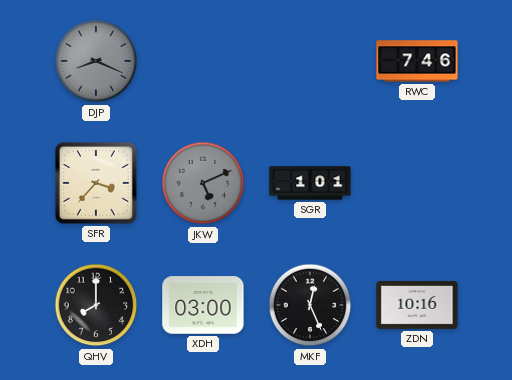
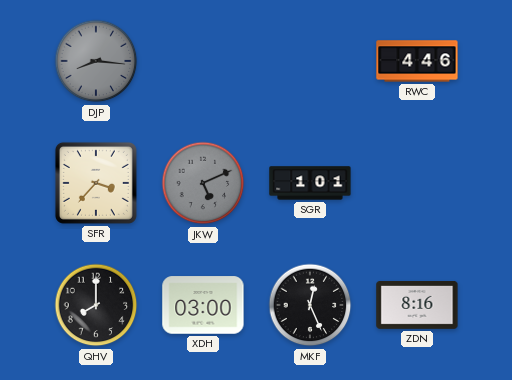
DJP: 8:19 -> 8:16 (96, 61)
RWC: 7:46 -> 4:46 (417, 61)
ZDN: 10:16 -> 8:16 (417, 305)
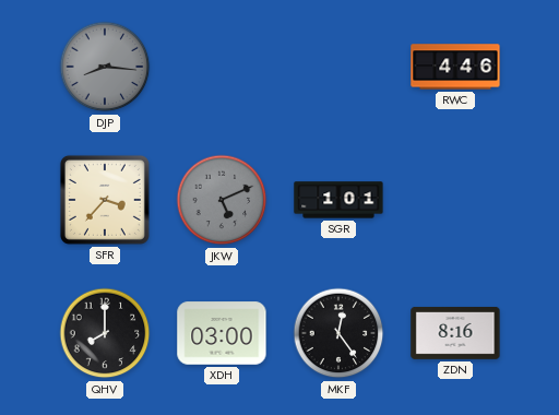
MKF: 12:26 -> 12:24 (338, 333)
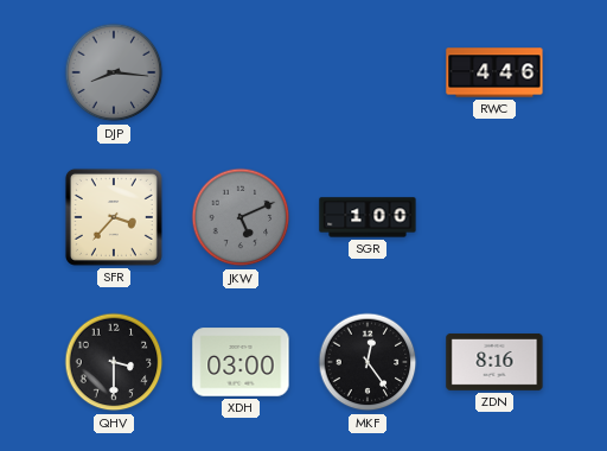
SGR: 1:01 -> 1:00 (368, 217)
QHV: 8:00 -> 3:30 (114, 362)
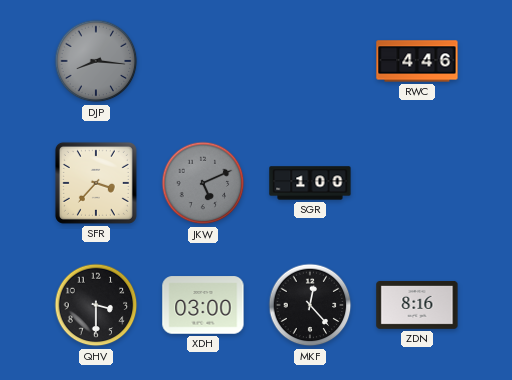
MKF: 12:24 -> 12:23 (310, 305)
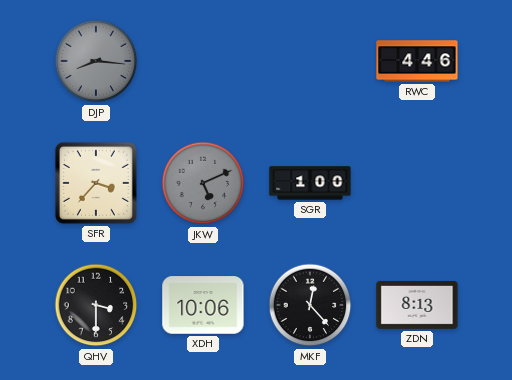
XDH: 03:00 -> 10:06 (203, 305)
ZDN: 8:16 -> 8:13 (417, 305)
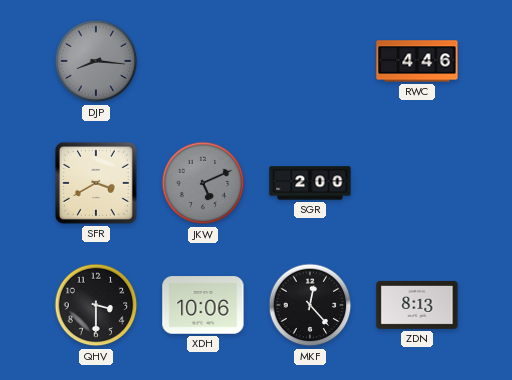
SFR: 3:37 -> 3:40 (96, 183)
SGR: 1:00 -> 2:00 (310, 183)
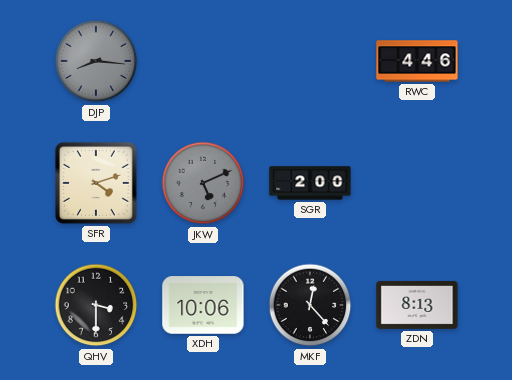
SFR: 3:40 -> 4:12 (96, 183)
